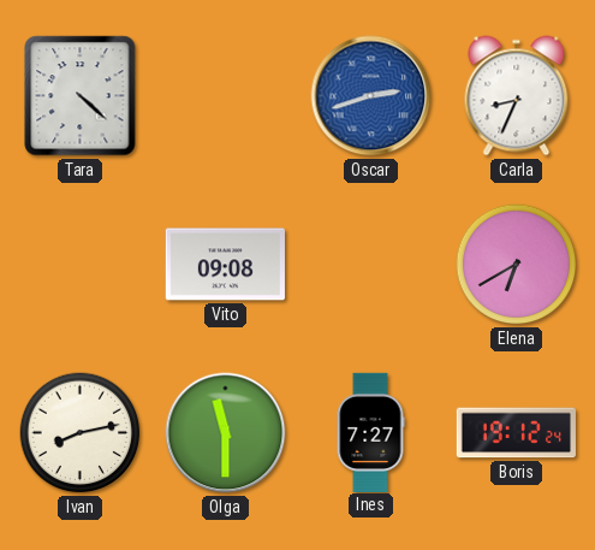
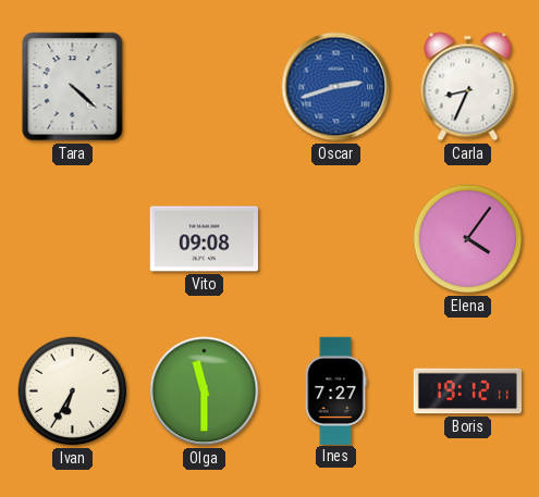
Elena: 6:40 -> 4:06 (468, 239)
Ivan: 8:13 -> 6:35 (73, 392)
Boris: 19:12:24 -> 19:12:11 (467, 392)
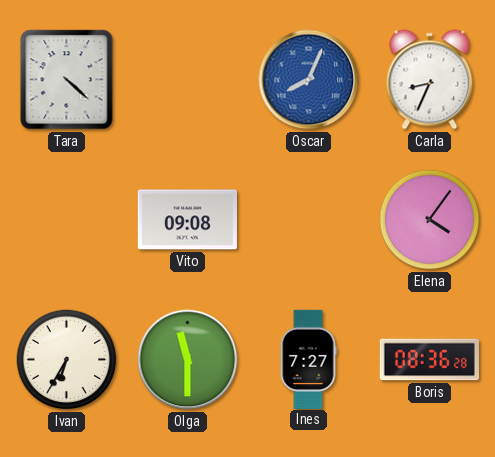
Oscar: 2:42 -> 8:04 (309, 80)
Boris: 19:12 -> 08:36 (429, 360)
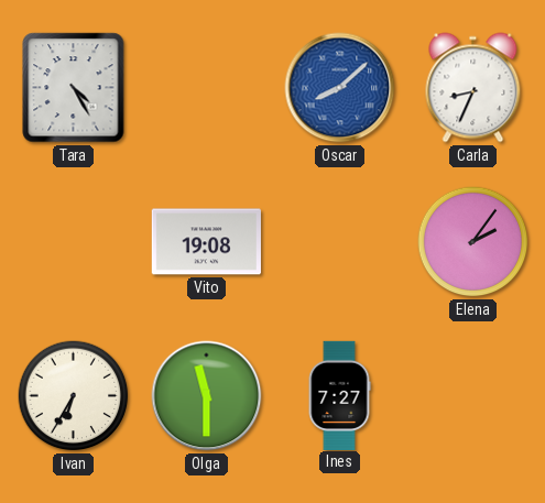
Tara: 4:22 -> 4:25 (74, 88)
Oscar: 8:04 -> 8:08 (340, 88)
Vito: 09:08 -> 19:08 (206, 242)
Elena: 4:06 -> 2:06 (473, 242)
Boris: 08:36 -> none (429, 360)
